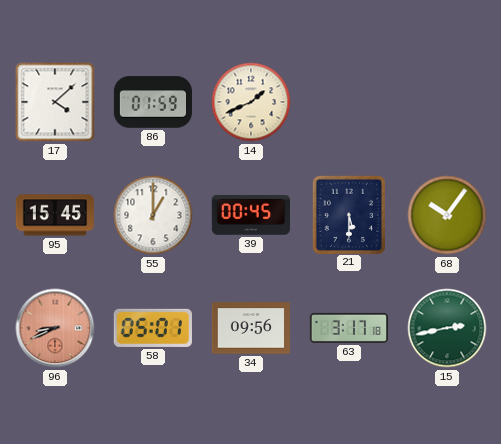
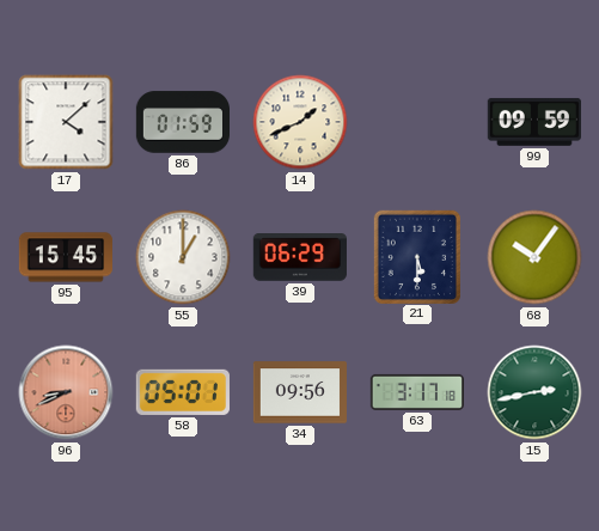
99: none -> 09:59 (534, 122)
39: 00:45 -> 06:29 (300, 258)
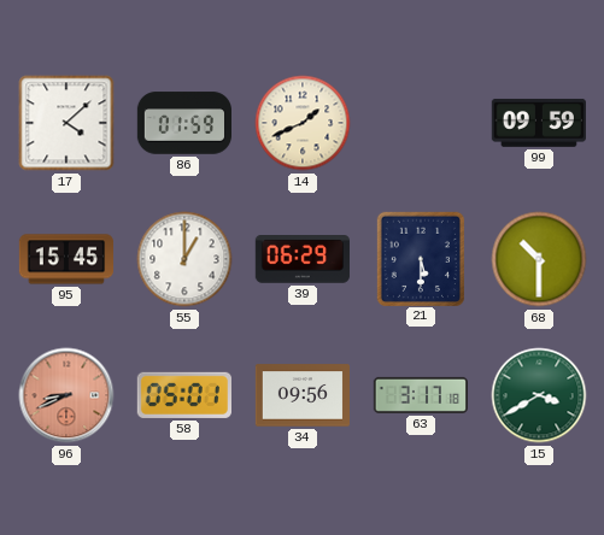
68: 10:06 -> 10:30 (539, 259)
15: 2:43 -> 3:40 (539, 395)
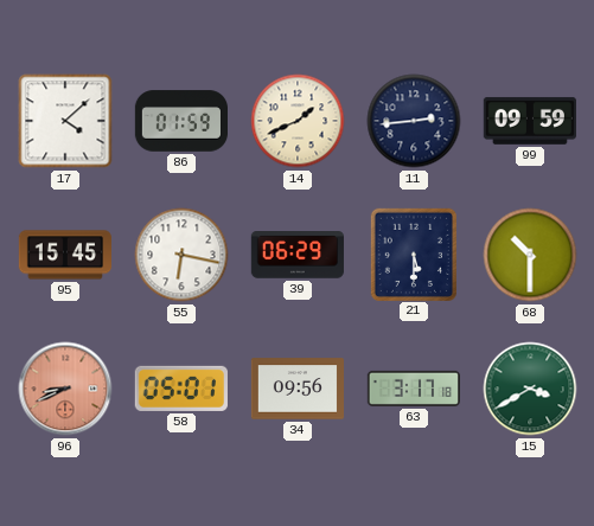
11: none -> 2:44 (414, 121)
55: 1:00 -> 6:17 (181, 255)
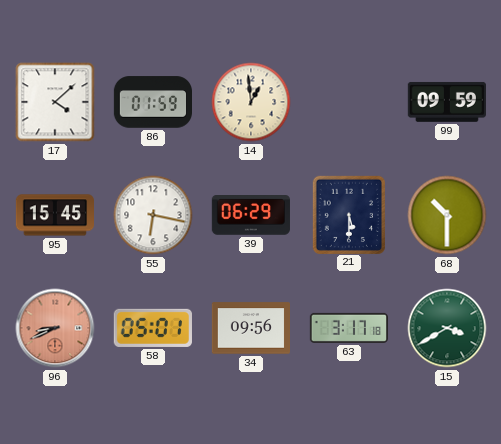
14: 1:41 -> 12:59 (251, 102)
11: 2:44 -> none (414, 121)
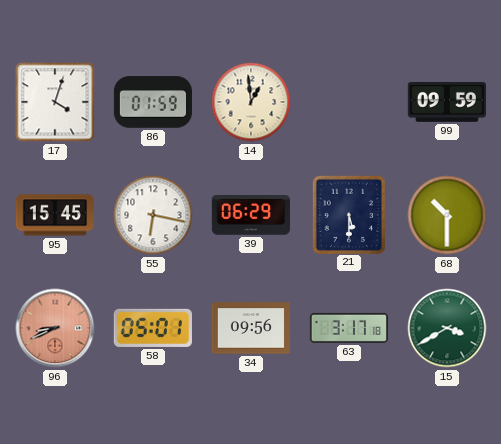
17: 4:08 -> 4:03 (55, 102)
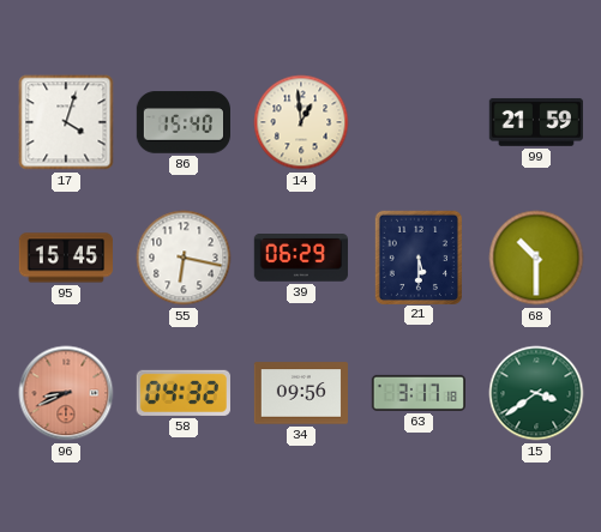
86: 01:59 -> 15:40 (182, 122)
99: 09:59 -> 21:59 (536, 122)
58: 05:01 -> 04:32 (184, 393)
15: 3:40 -> 3:39 (536, 393)
